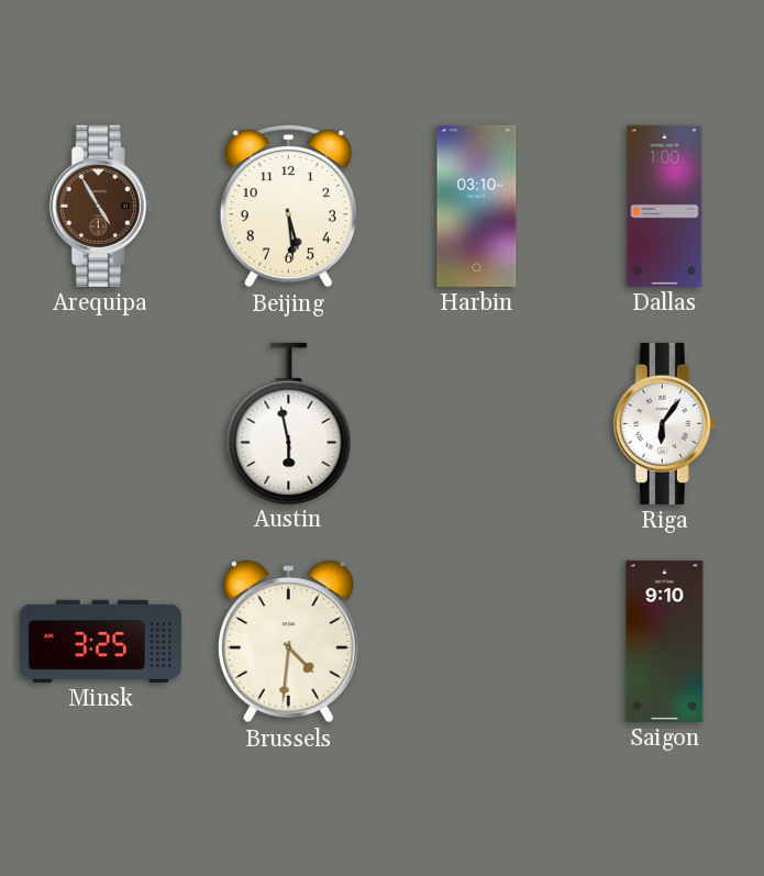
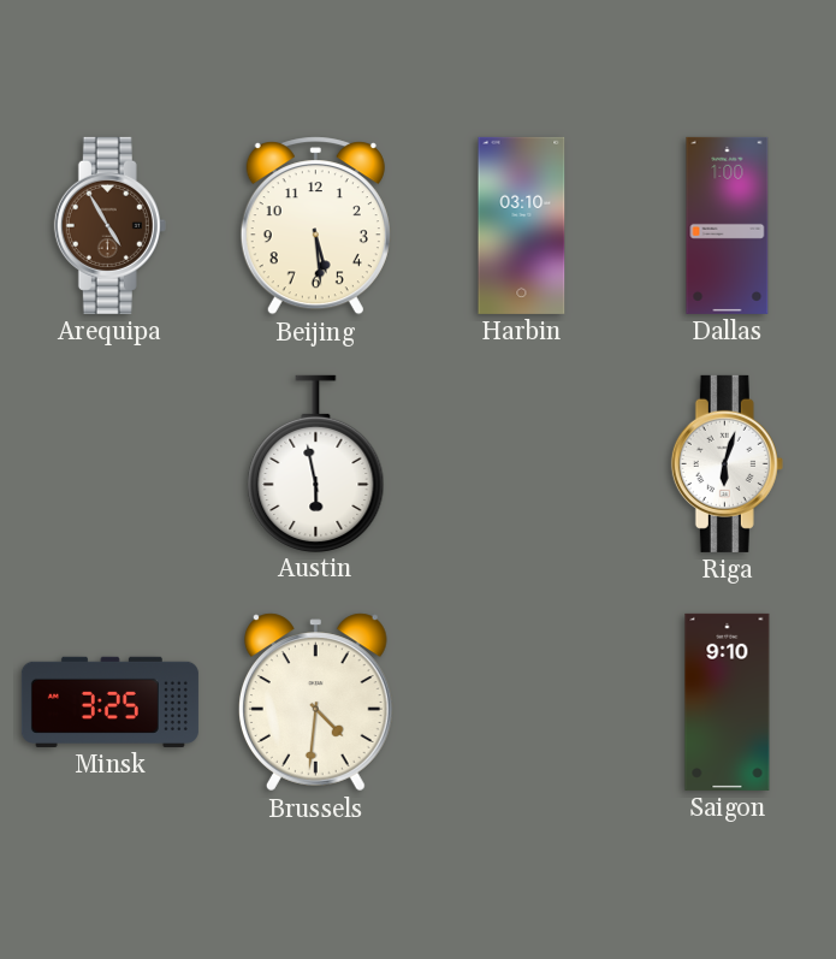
Riga: 6:06 -> 6:03 (727, 463)
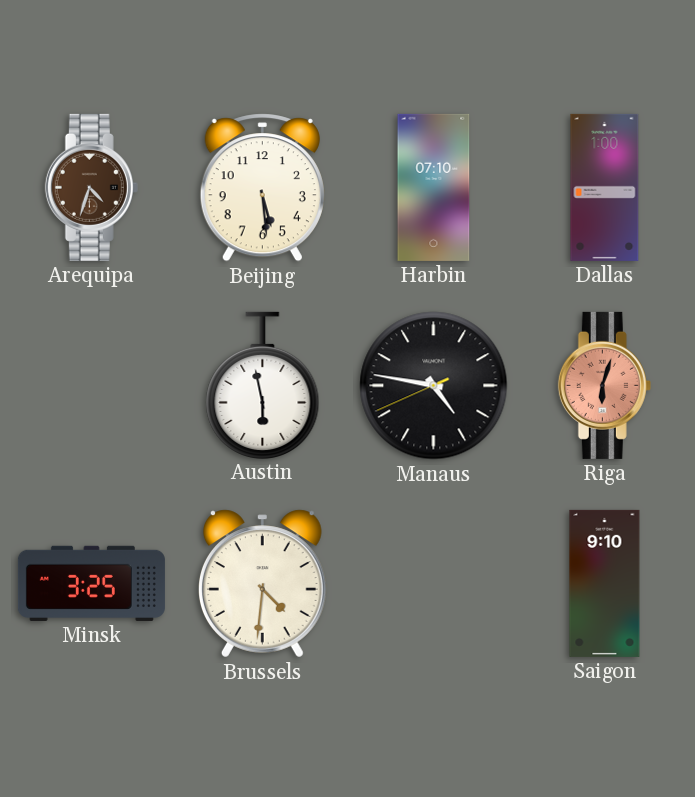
Arequipa: 4:55 -> 4:33 (91, 187)
Harbin: 03:10 -> 07:10 (434, 187)
Manaus: none -> 4:46 (434, 386)
Riga dial: white -> salmon (604, 385)
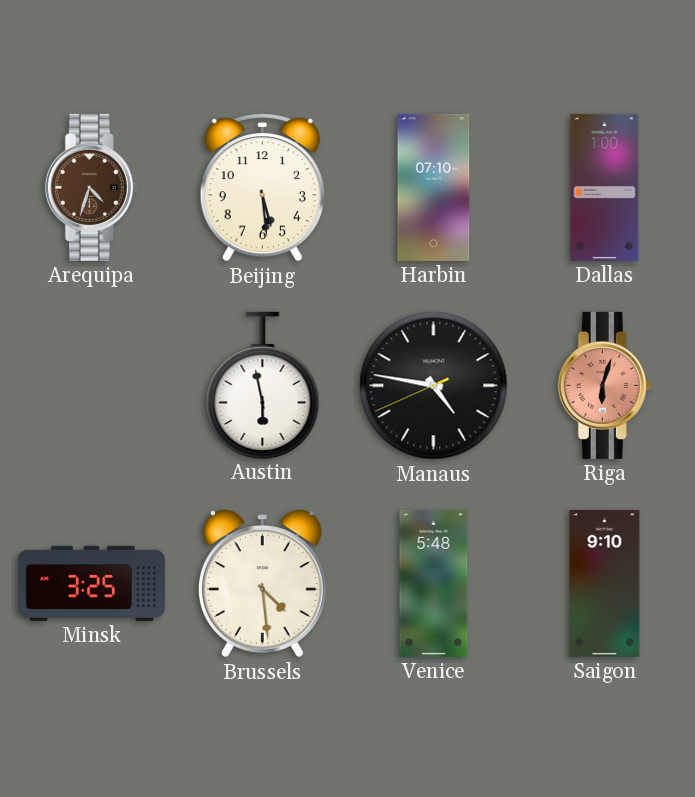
Brussels: 4:31 -> 4:29 (262, 584)
Venice: none -> 5:48 (434, 583)
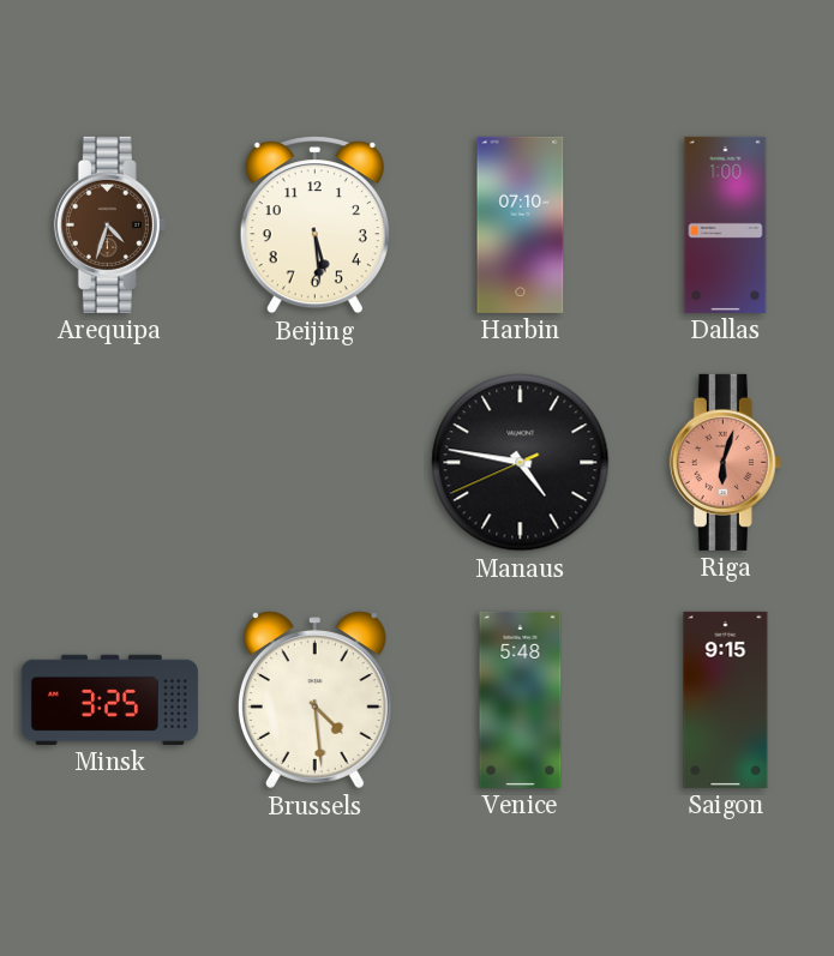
Austin: 5:58 -> none (263, 385)
Saigon: 9:10 -> 9:15 (726, 699)
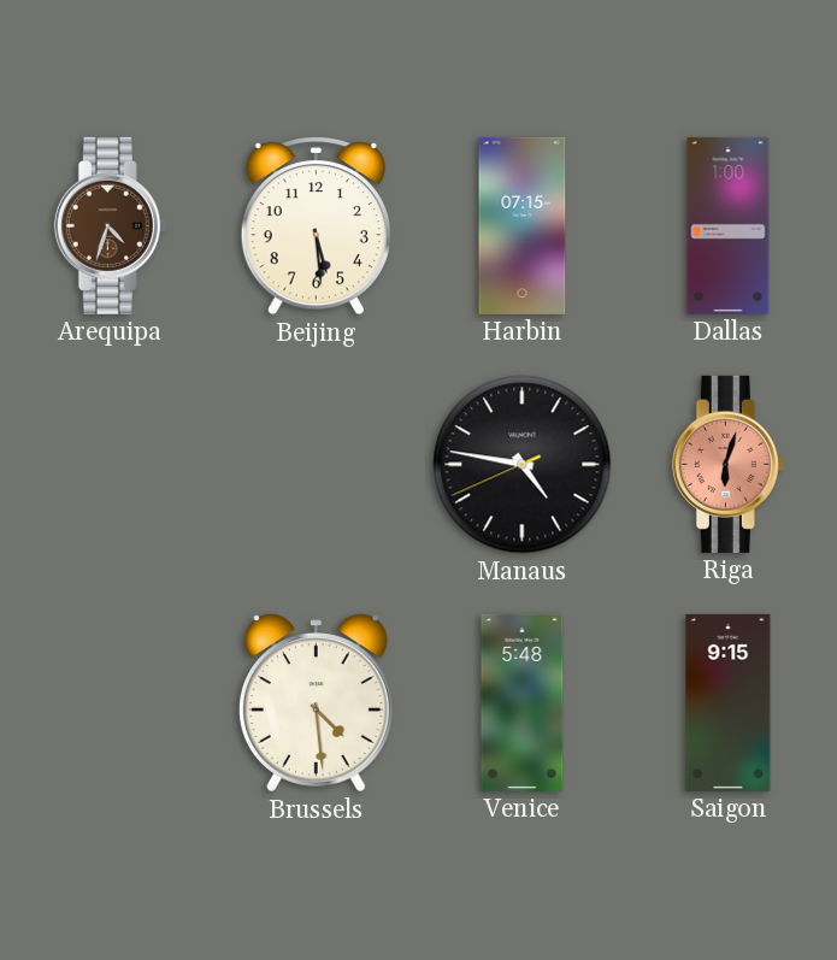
Harbin: 07:10 -> 07:15 (523, 225)
Minsk: 3:25 -> none (109, 699)
